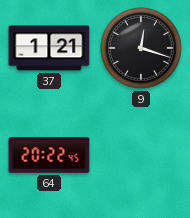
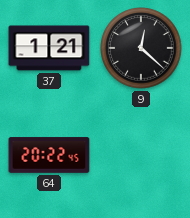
9: 12:18 -> 12:22 (141, 48)
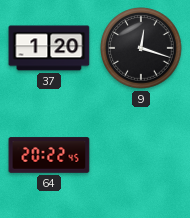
37: 1:21 -> 1:20 (49, 48)
9: 12:22 -> 12:18 (141, 48)
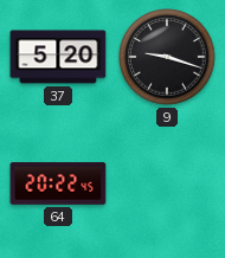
37: 1:20 -> 5:20 (58, 57)
9: 12:18 -> 9:18 (167, 57)
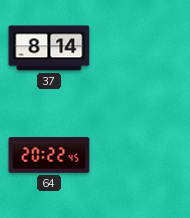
37: 5:20 -> 8:14 (49, 48)
9: 9:18 -> none (167, 57)
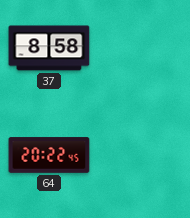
37: 8:14 -> 8:58 (49, 48)
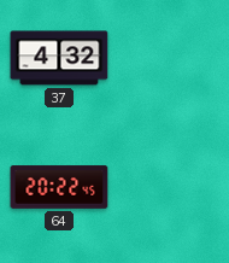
37: 8:58 -> 4:32 (59, 58)
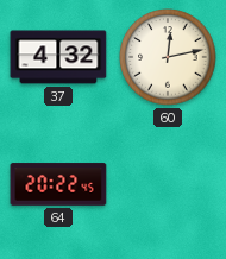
60: none -> 12:13 (168, 57)
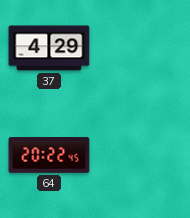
37: 4:32 -> 4:29 (49, 48)
60: 12:13 -> none (168, 57)
